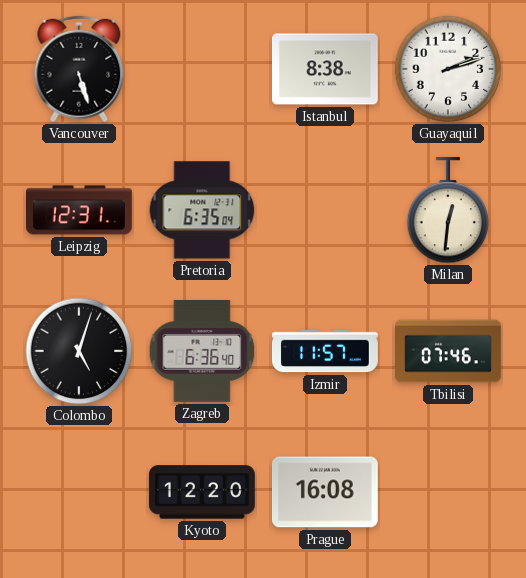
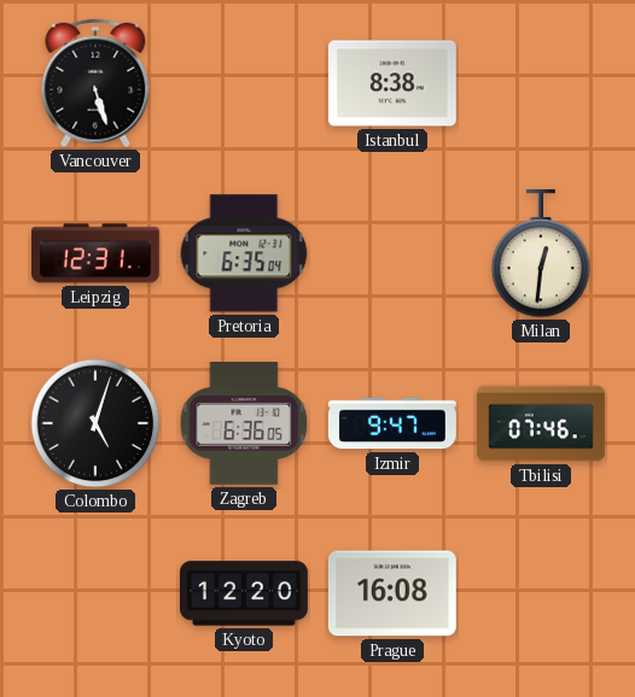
Guayaquil: 2:12 -> none (448, 69)
Zagreb: 6:36:40 -> 6:36:05 (244, 424)
Izmir: 11:57 -> 9:47 (394, 423)
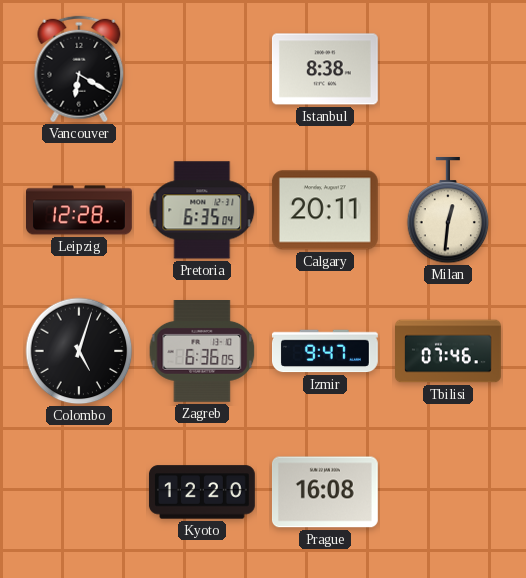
Vancouver: 5:27 -> 6:20 (79, 69)
Leipzig: 12:31 -> 12:28 (80, 210)
Calgary: none -> 20:11 (325, 210)
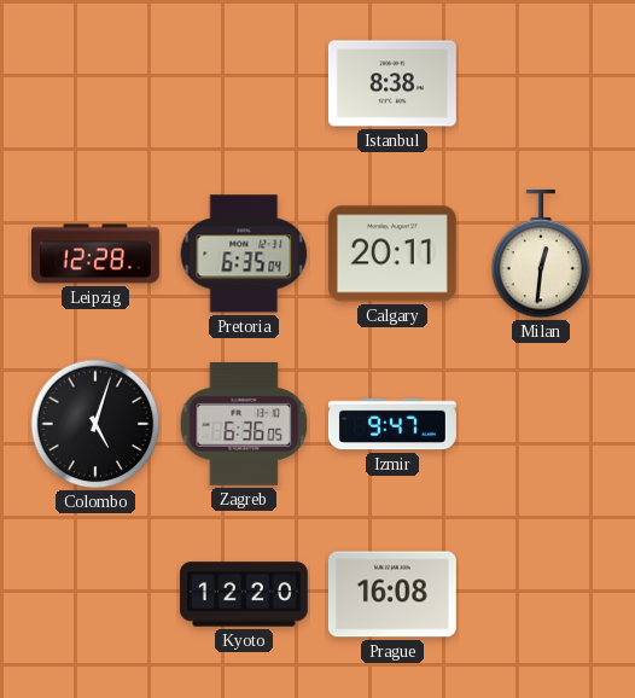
Vancouver: 6:20 -> none (79, 69)
Tbilisi: 07:46 -> none (449, 351)
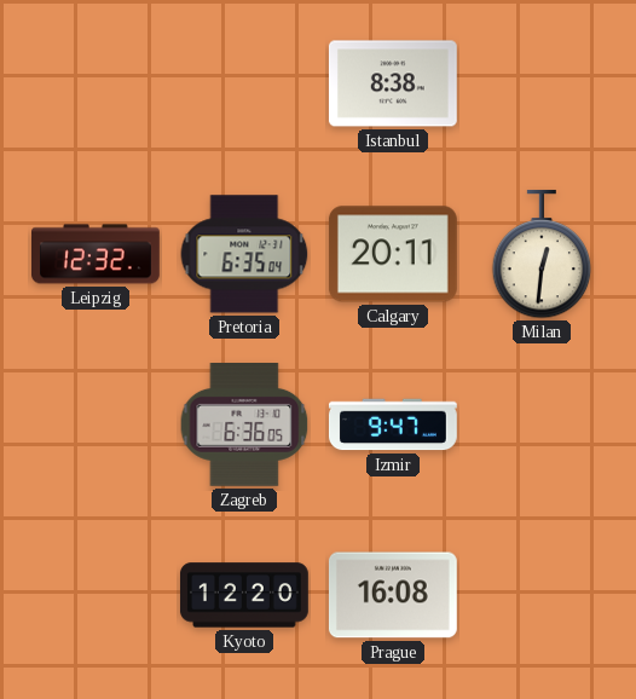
Leipzig: 12:28 -> 12:32 (97, 254)
Colombo: 5:03 -> none (95, 424)
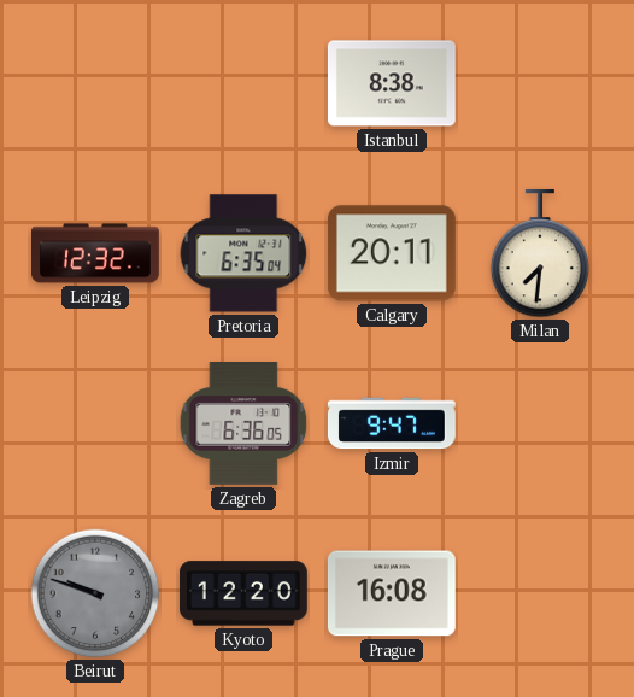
Milan: 12:31 -> 7:31 (540, 253)
Beirut: none -> 9:48 (95, 593)
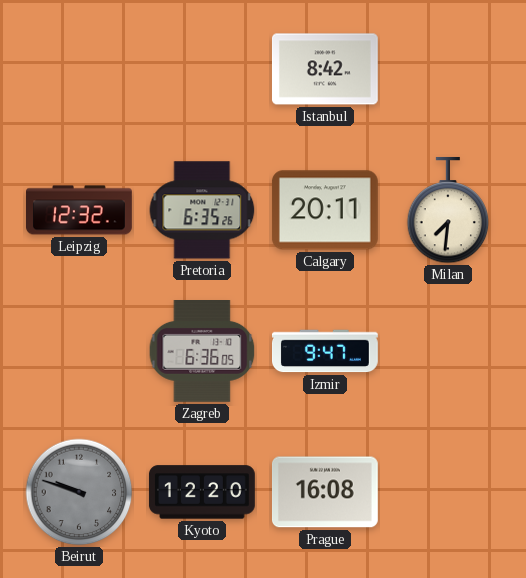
Istanbul: 8:38 -> 8:42 (325, 69)
Pretoria: 6:35:04 -> 6:35:26 (202, 210)
